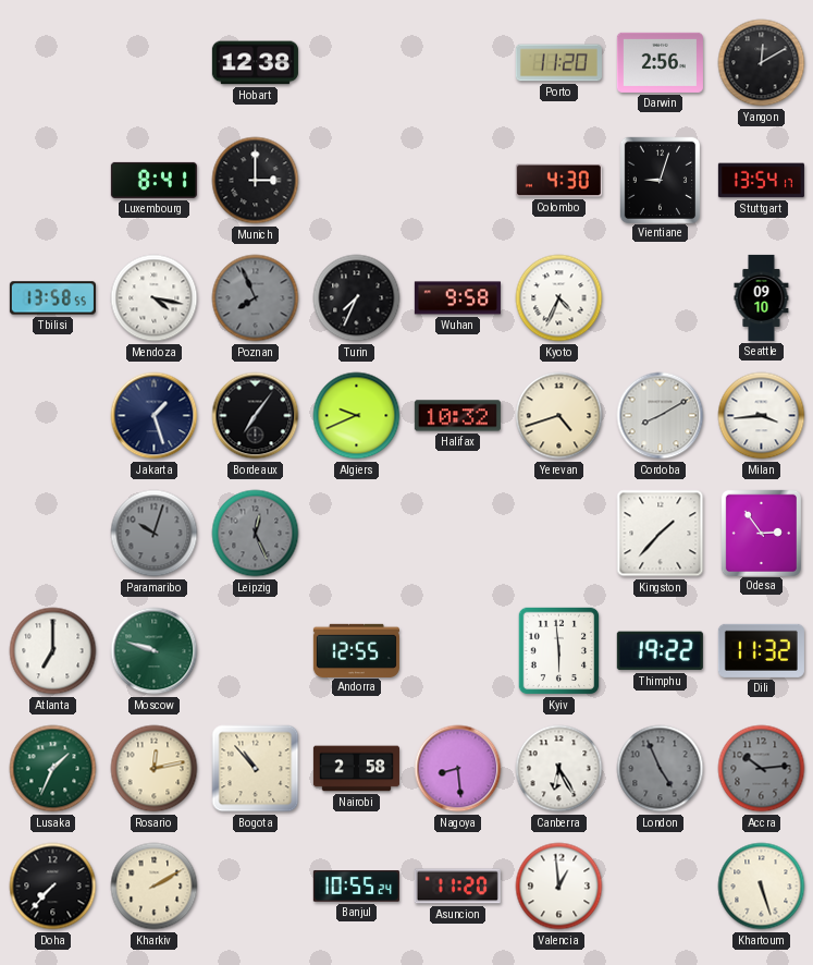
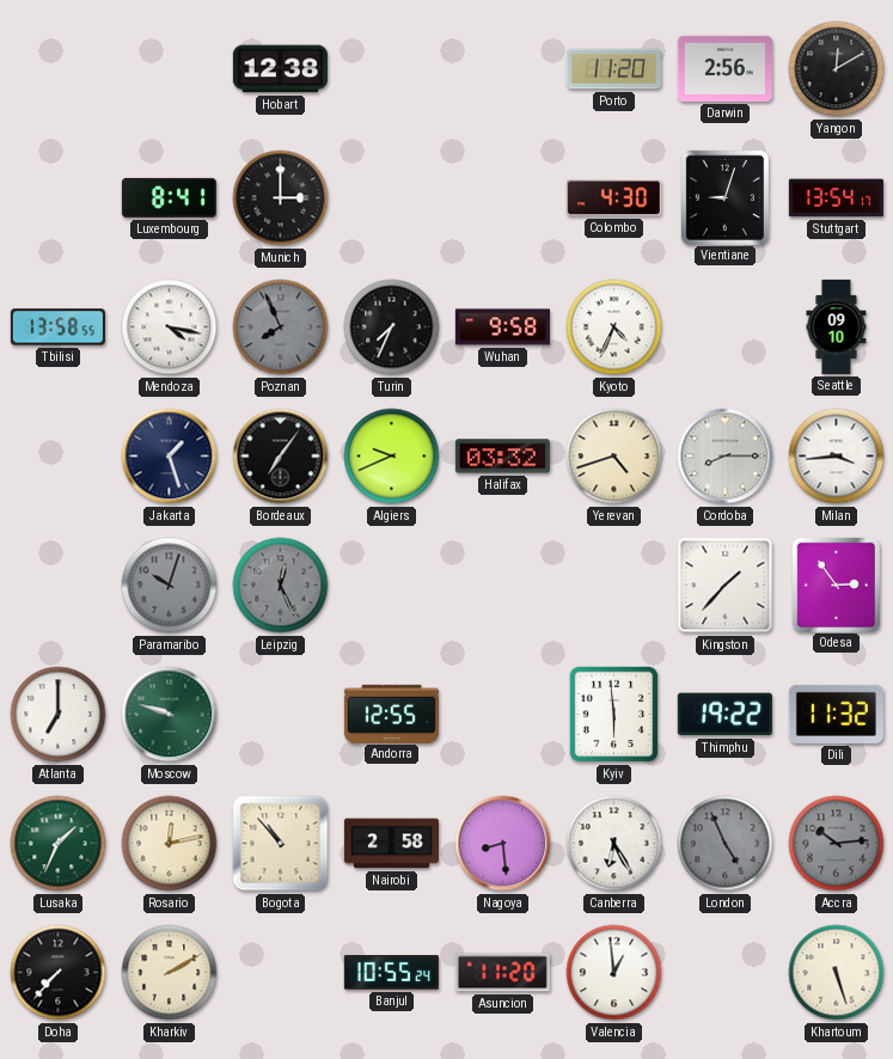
Halifax: 10:32 -> 03:32 (502, 457)
Cordoba: 8:10 -> 8:15 (726, 457)
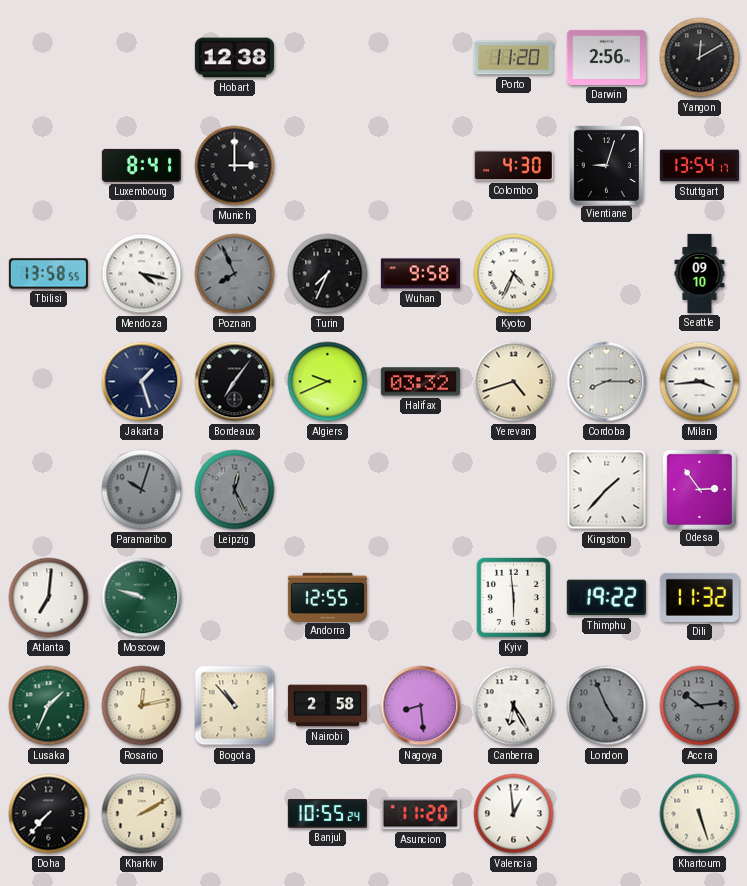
Atlanta: 7:00 -> 7:01 (49, 598)
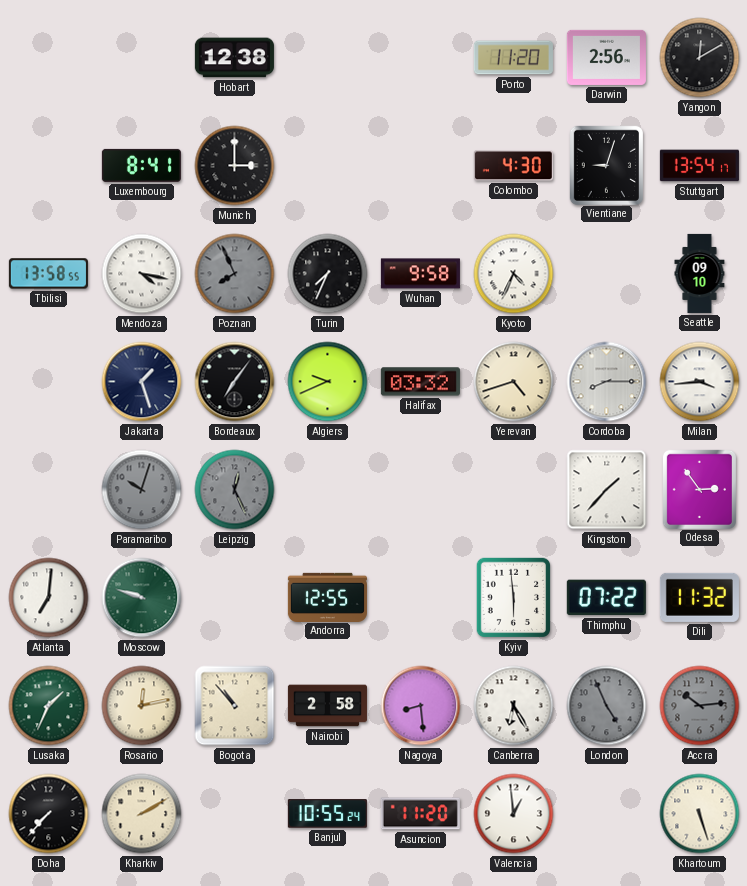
Thimphu: 19:22 -> 07:22 (606, 598)
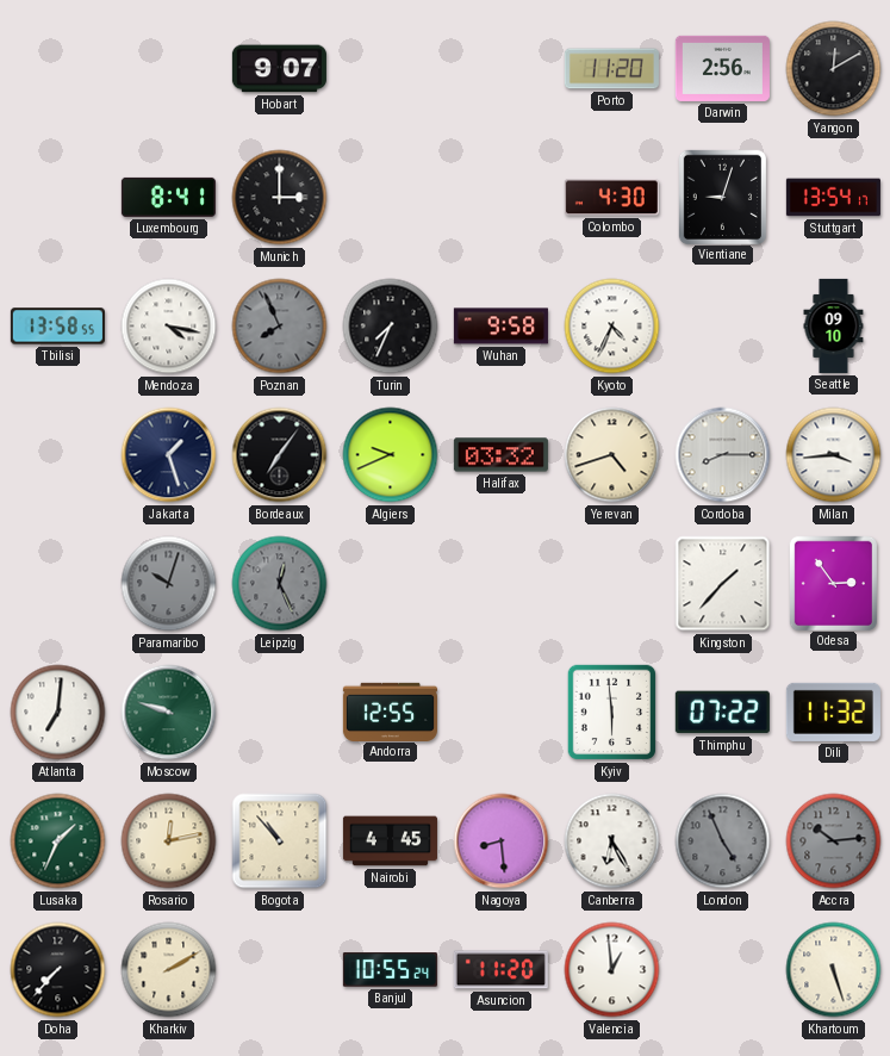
Hobart: 12:38 -> 9:07 (279, 69)
Nairobi: 2:58 -> 4:45 (390, 841)
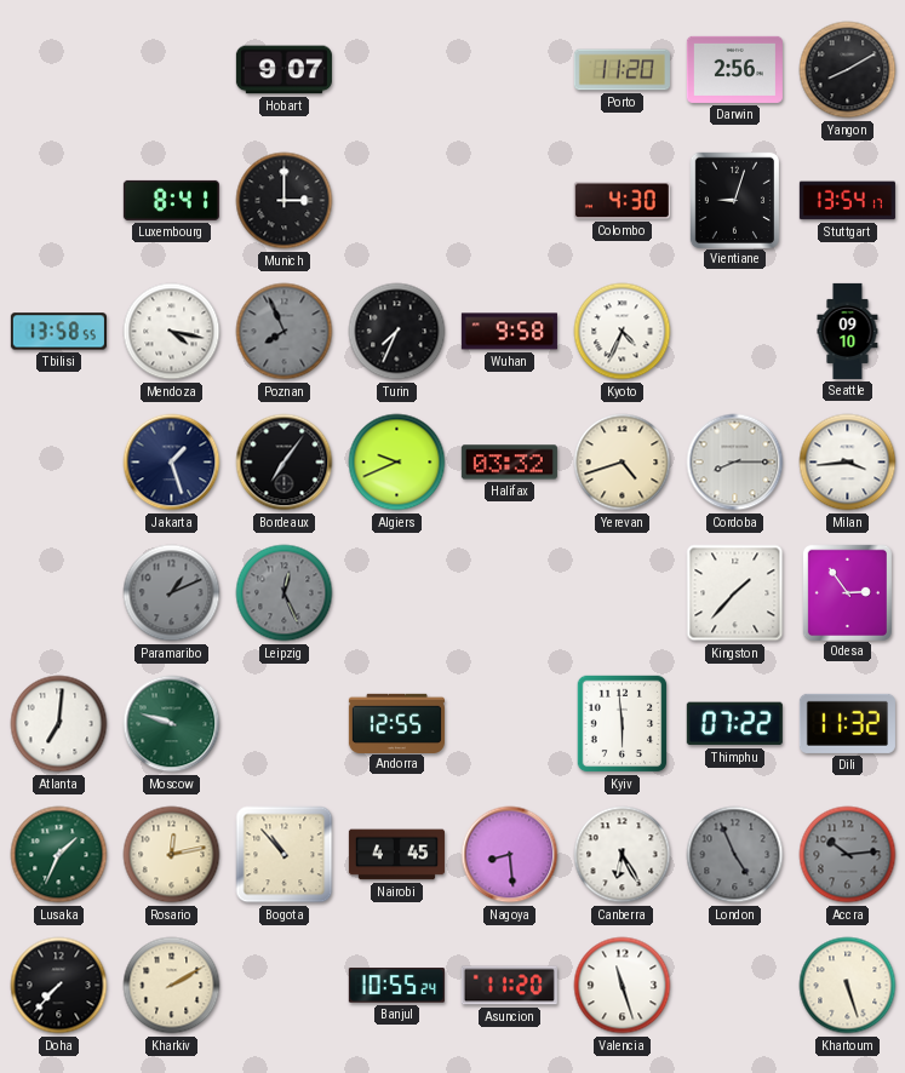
Yangon: 12:10 -> 8:10 (848, 70)
Paramaribo: 10:03 -> 1:11 (172, 593)
Valencia: 12:59 -> 11:27 (623, 986)
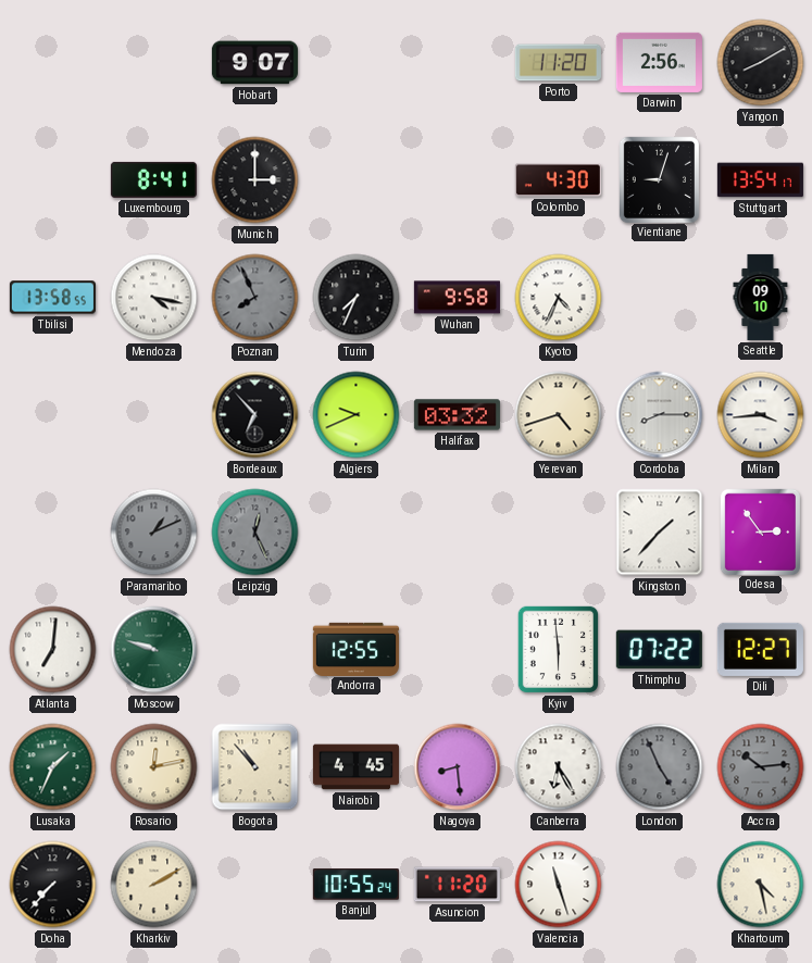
Jakarta: 1:27 -> none (172, 463)
Bordeaux: 7:06 -> 6:53 (255, 415)
Dili: 11:32 -> 12:27 (760, 649)
Khartoum: 5:27 -> 4:28 (761, 885)
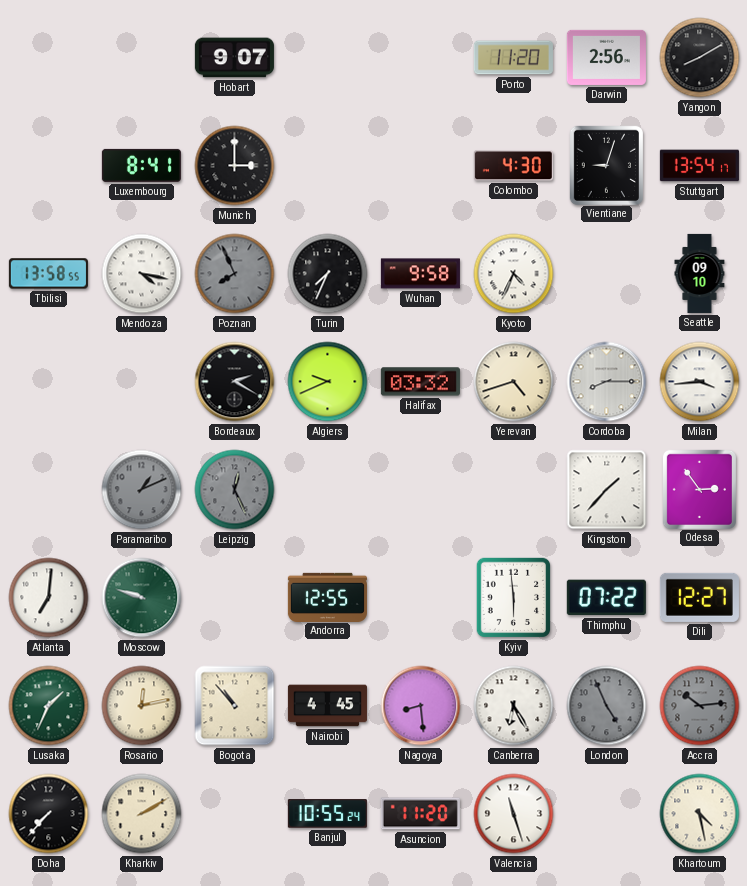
Bordeaux: 6:53 -> 2:20 (235, 382)
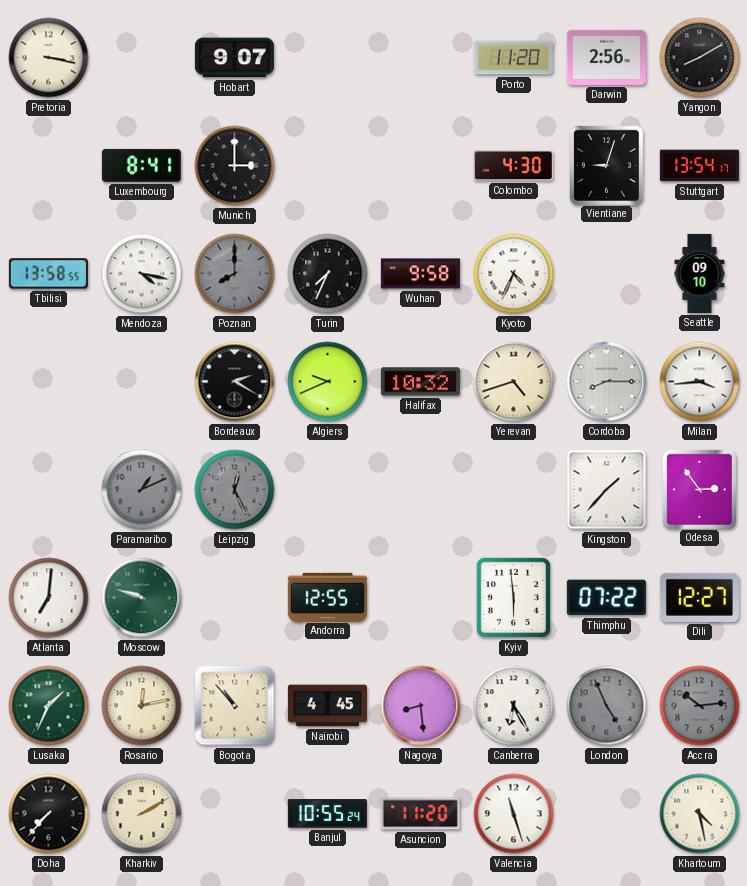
Pretoria: none -> 3:17 (49, 58)
Poznan: 7:56 -> 8:00 (235, 274)
Halifax: 03:32 -> 10:32 (420, 382)
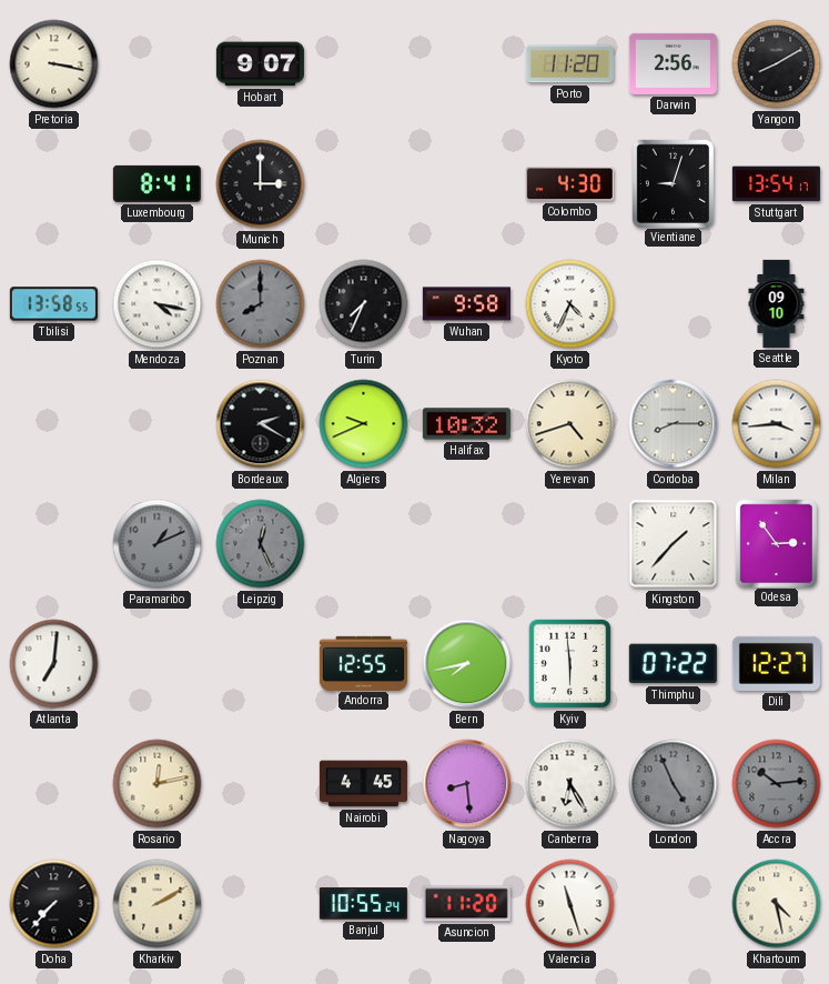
Moscow: 9:48 -> none (142, 598)
Bern: none -> 7:43 (467, 664)
Lusaka: 1:34 -> none (49, 706)
Bogota: 10:53 -> none (235, 706)
